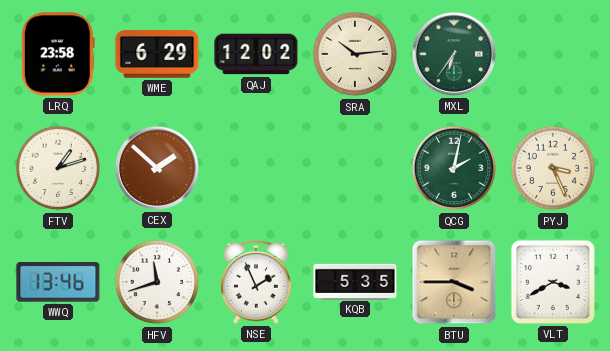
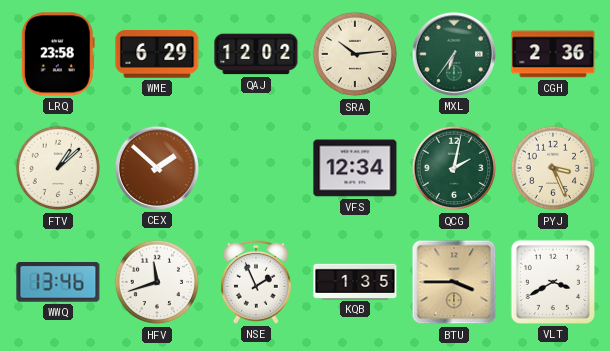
CGH: none -> 2:36 (553, 54)
FTV: 1:12 -> 1:08 (58, 168)
VFS: none -> 12:34 (355, 168)
KQB: 5:35 -> 1:35 (355, 281)
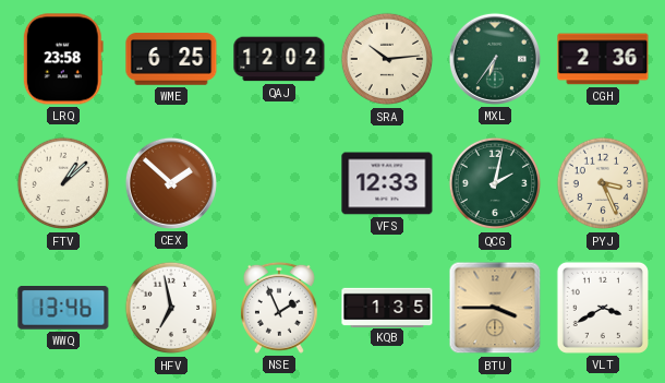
WME: 6:29 -> 6:25 (171, 59)
VFS: 12:34 -> 12:33 (387, 183)
HFV: 11:42 -> 6:58 (171, 308)
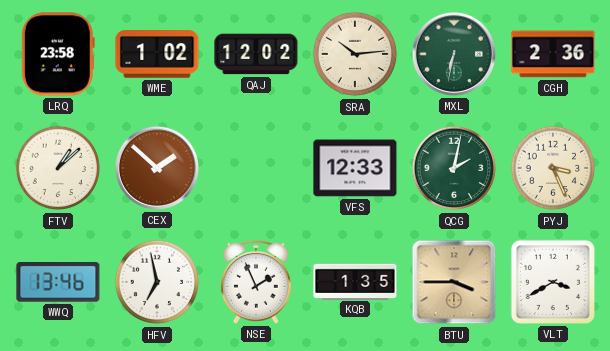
WME: 6:25 -> 1:02 (157, 54)
MXL: 6:36 -> 6:32 (454, 54)
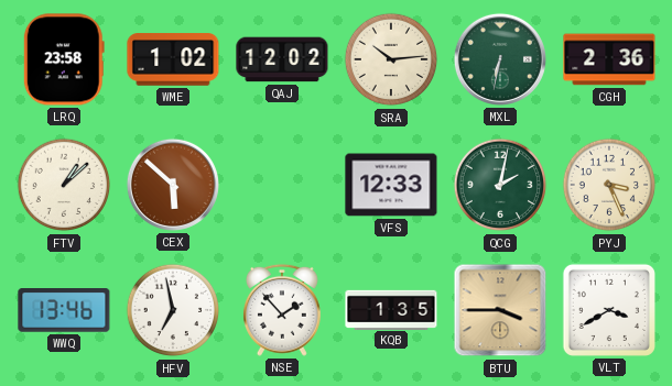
CEX: 1:52 -> 5:52 (173, 185)
NSE: 1:56 -> 1:53 (282, 310)
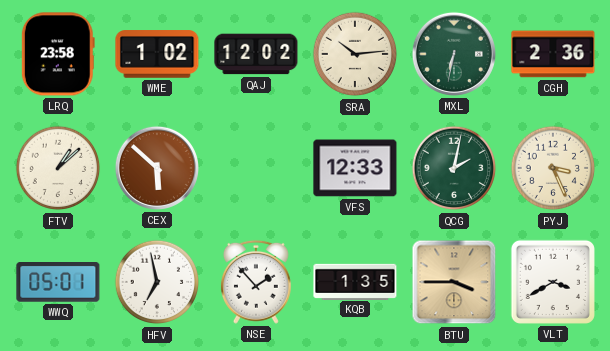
WWQ: 13:46 -> 05:01 (58, 282)
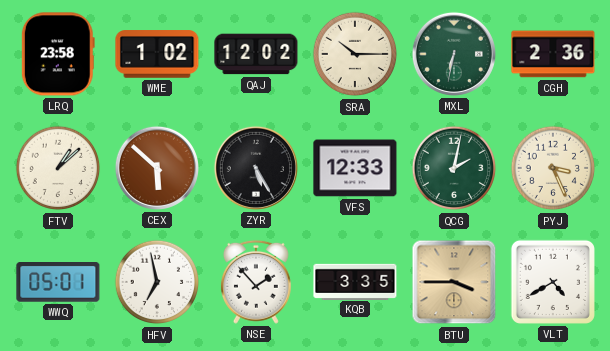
SRA: 10:14 -> 10:15 (355, 54)
ZYR: none -> 5:25 (256, 168)
KQB: 1:35 -> 3:35 (355, 281)
VLT: 3:40 -> 4:40 (553, 282)
